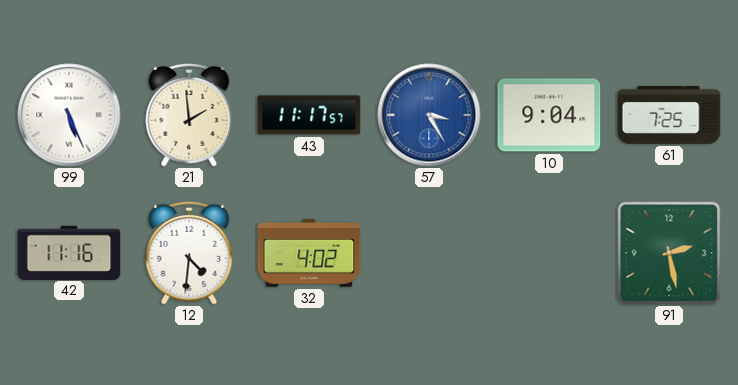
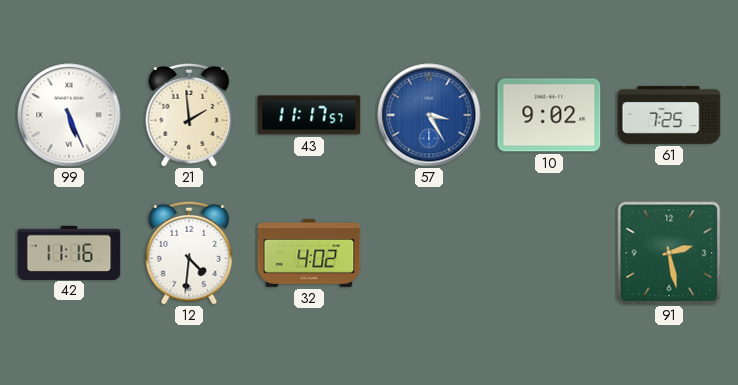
10: 9:04 -> 9:02 (549, 115)
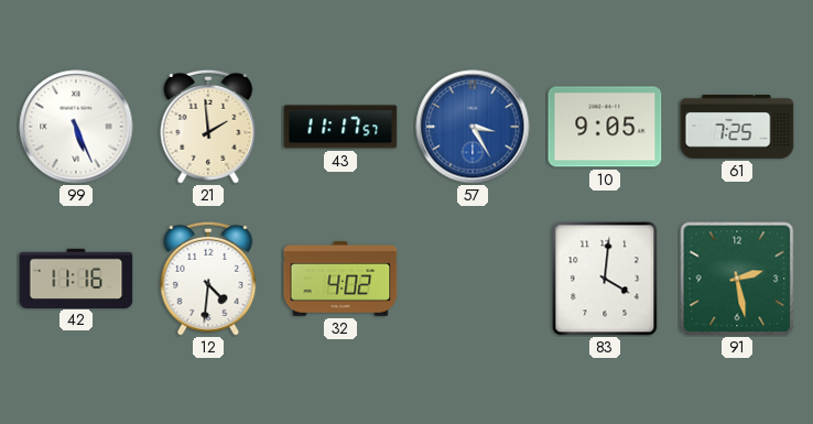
10: 9:02 -> 9:05 (605, 127)
83: none -> 4:01 (605, 279)
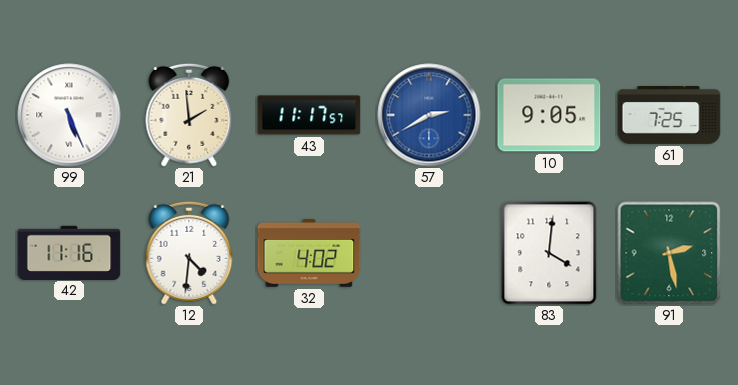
57: 3:25 -> 2:40 (429, 115)
